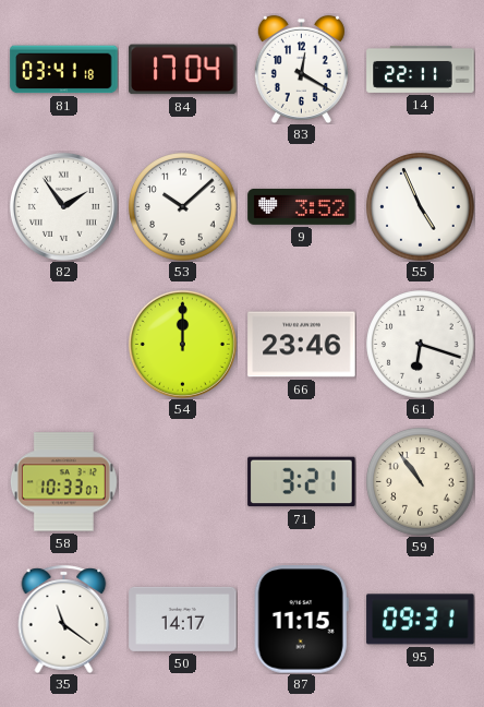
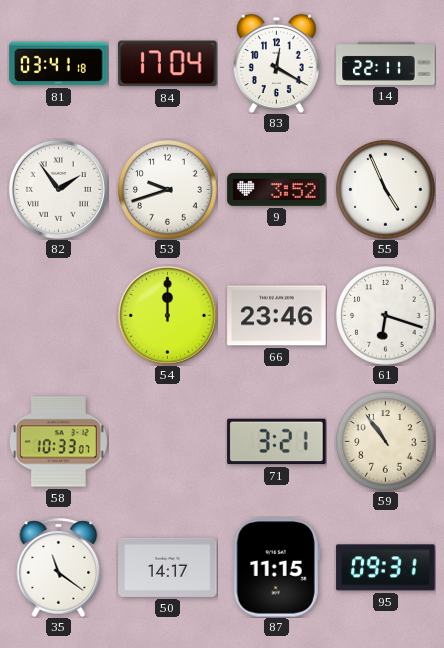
53: 10:08 -> 9:42 (168, 190)
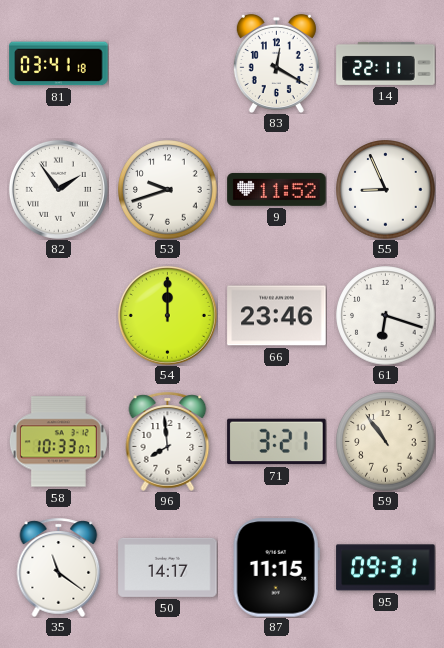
84: 17:04 -> none (168, 64)
9: 3:52 -> 11:52 (277, 190)
55: 4:56 -> 8:56 (386, 190)
96: none -> 7:59 (168, 441)
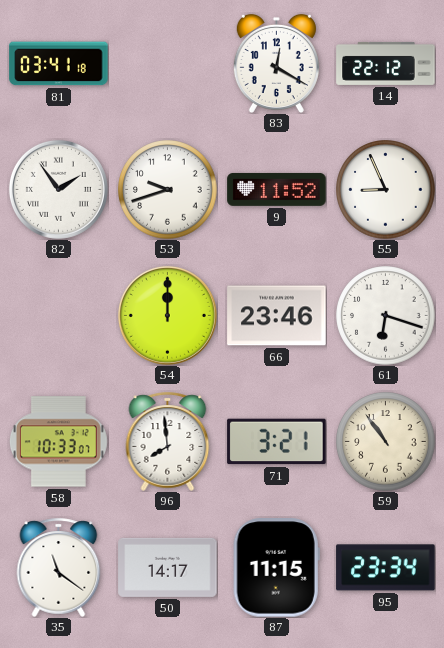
14: 22:11 -> 22:12 (386, 63)
95: 09:31 -> 23:34 (386, 568)
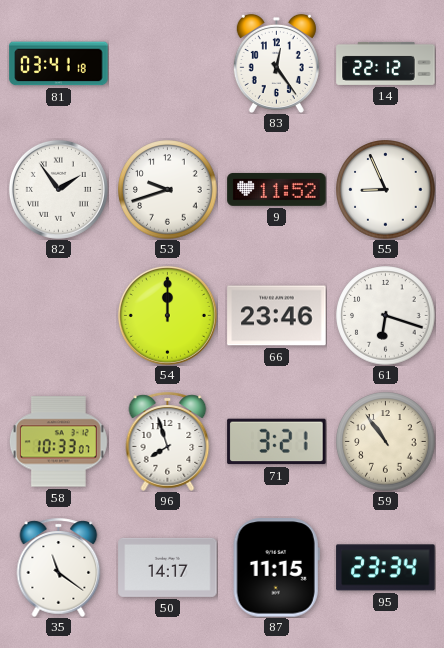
83: 12:20 -> 12:24 (276, 63)
96: 7:59 -> 7:57 (168, 441)
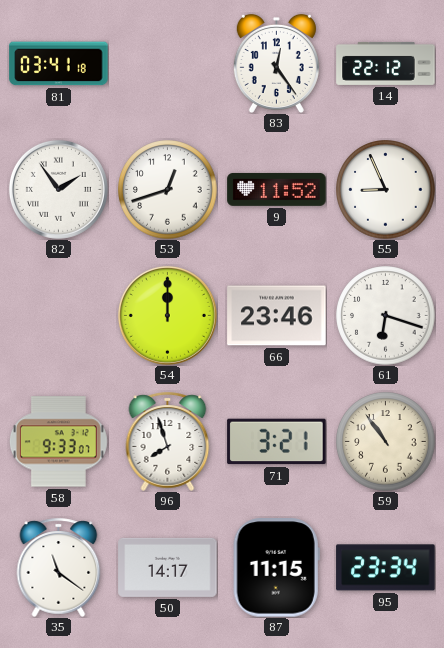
53: 9:42 -> 12:42 (168, 190)
58: 10:33 -> 9:33 (58, 442)
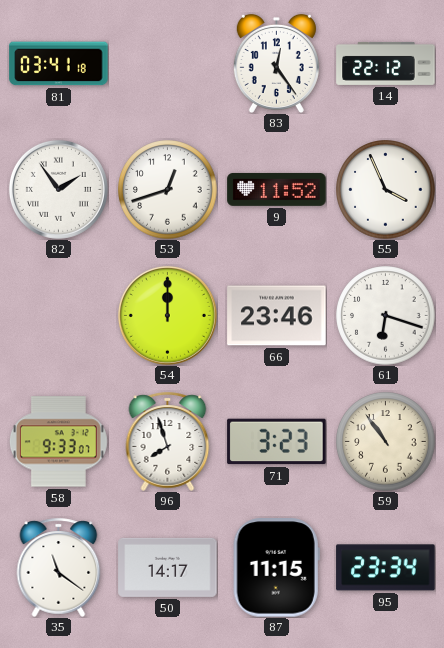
55: 8:56 -> 3:56 (386, 190)
71: 3:21 -> 3:23 (277, 442)
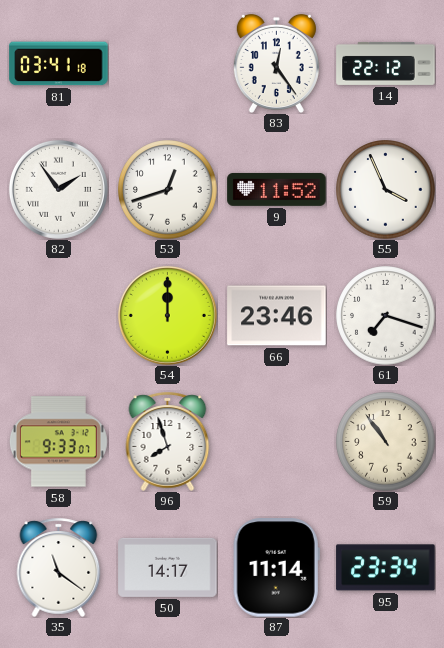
61: 6:18 -> 7:18 (386, 316)
71: 3:23 -> none (277, 442)
87: 11:15 -> 11:14 (276, 568)
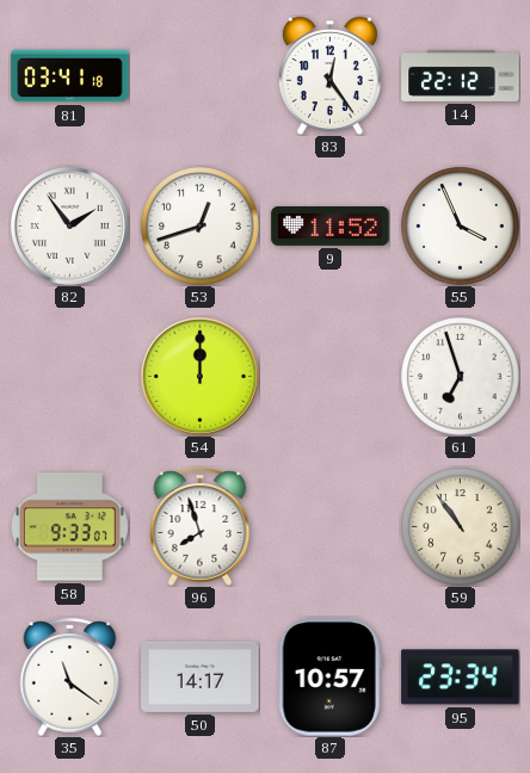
66: 23:46 -> none (277, 316)
61: 7:18 -> 6:57 (461, 377)
87: 11:14 -> 10:57 (329, 678)
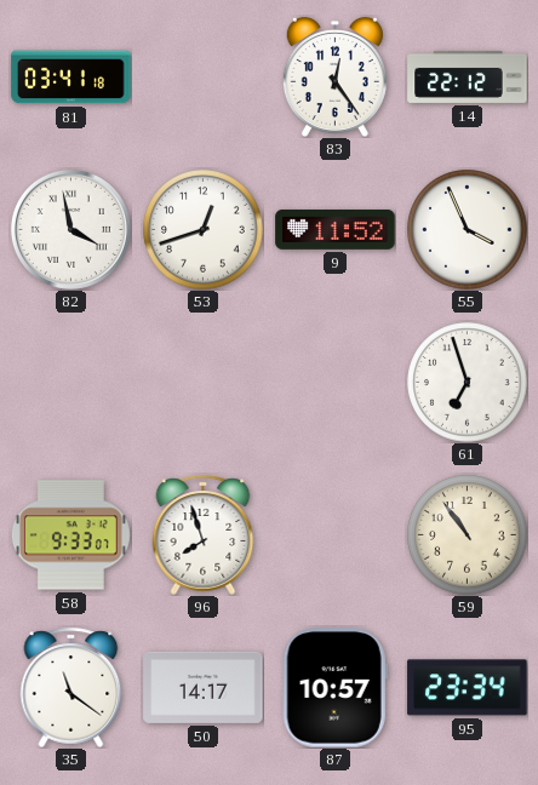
82: 1:54 -> 3:58 (70, 229)
54: 12:00 -> none (199, 376)
